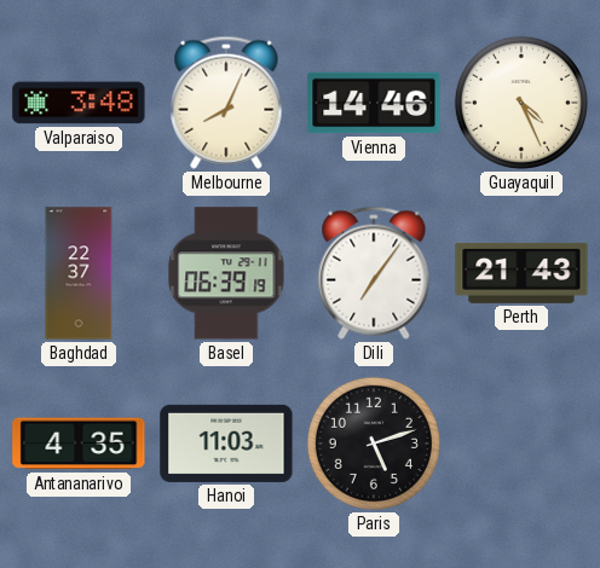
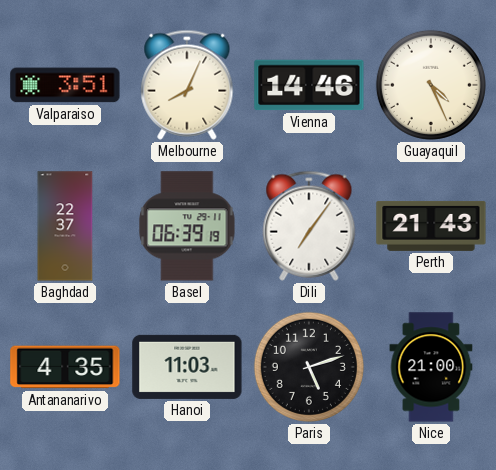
Valparaiso: 3:48 -> 3:51 (65, 85)
Nice: none -> 21:00 (431, 367)
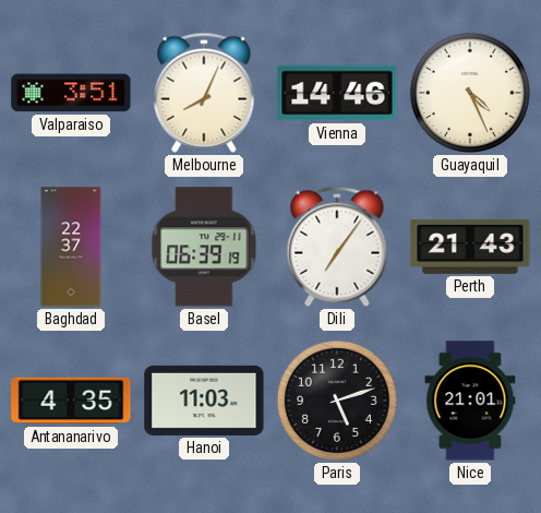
Nice: 21:00 -> 21:01 (470, 401)
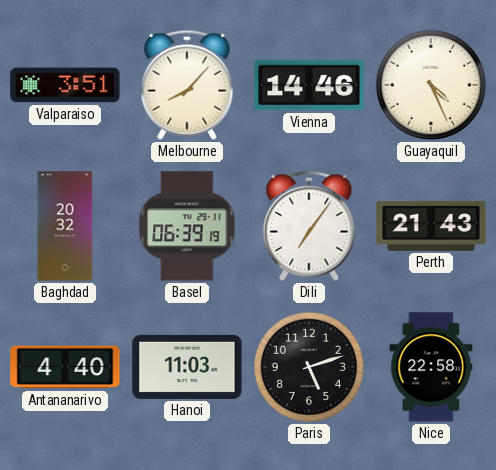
Melbourne: 8:04 -> 8:07 (187, 85)
Baghdad: 22:37 -> 20:32 (65, 226)
Antananarivo: 4:35 -> 4:40 (65, 367)
Nice: 21:01 -> 22:58 (431, 367)
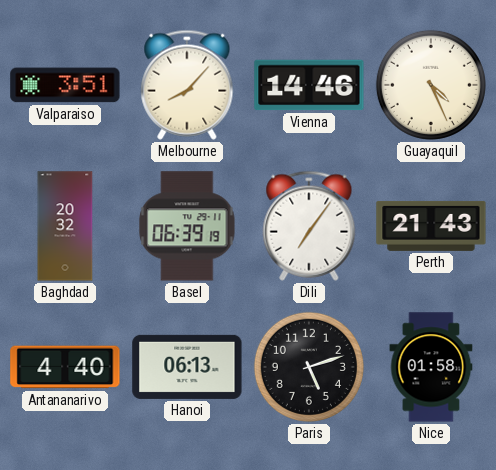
Hanoi: 11:03 -> 06:13 (187, 367)
Nice: 22:58 -> 01:58 (431, 367)
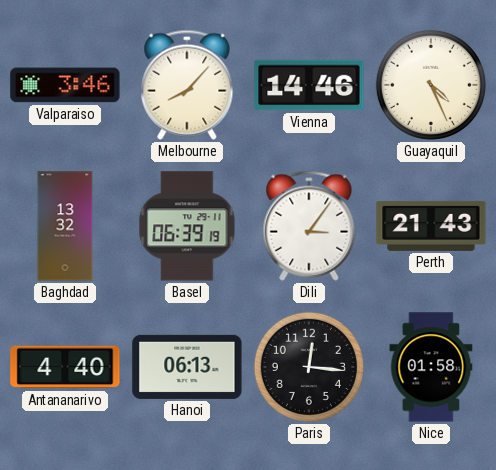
Valparaiso: 3:51 -> 3:46 (65, 85)
Baghdad: 20:32 -> 13:32 (65, 226)
Dili: 7:06 -> 3:06 (309, 226)
Paris: 5:12 -> 12:16 (309, 367)
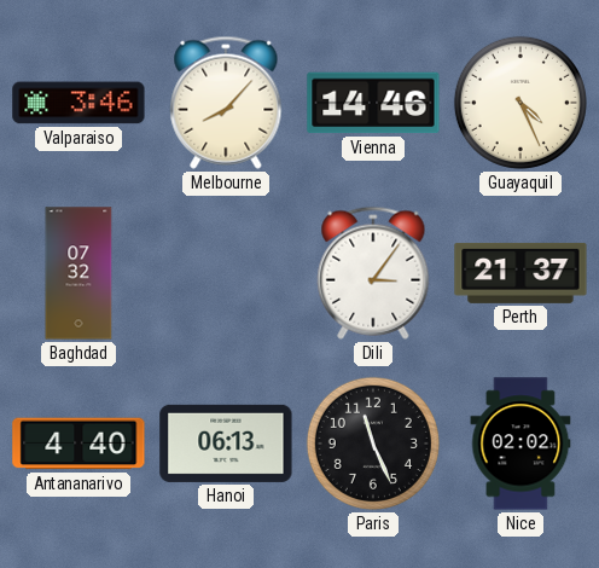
Baghdad: 13:32 -> 07:32 (78, 273)
Basel: 06:39 -> none (187, 226)
Perth: 21:43 -> 21:37 (521, 273)
Paris: 12:16 -> 11:26 (373, 444)
Nice: 01:58 -> 02:02 (521, 444)
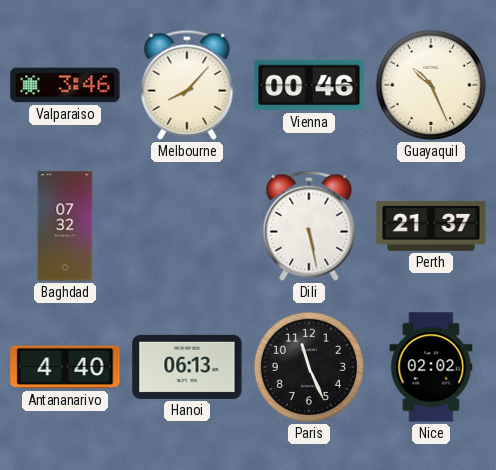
Vienna: 14:46 -> 00:46 (309, 85)
Guayaquil: 4:26 -> 10:26 (431, 85)
Dili: 3:06 -> 5:28 (309, 226)
